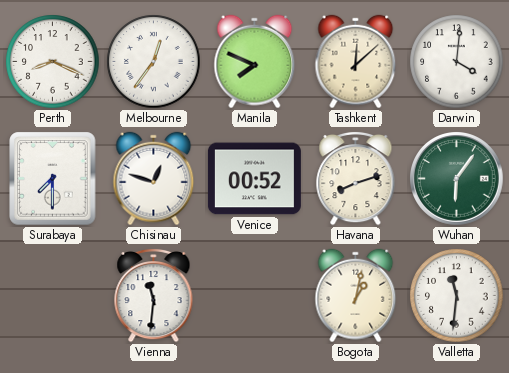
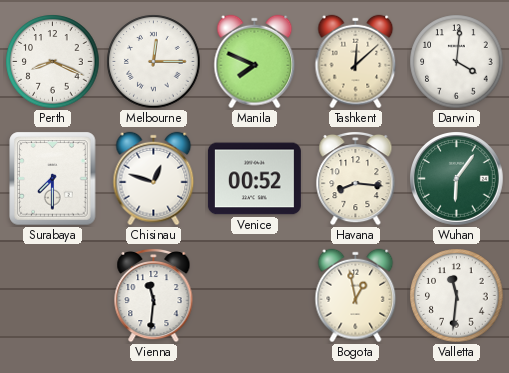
Melbourne: 12:36 -> 12:15 (154, 62)
Havana: 8:12 -> 8:16 (356, 178)
Bogota: 1:02 -> 12:58 (356, 296)
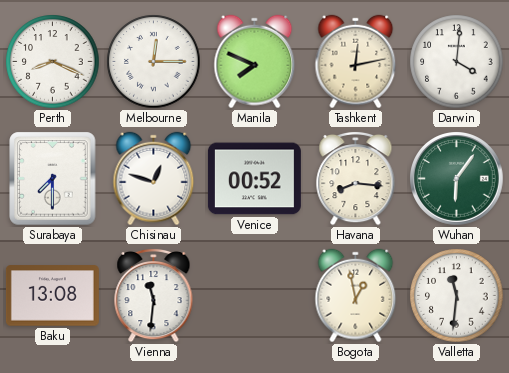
Tashkent: 12:08 -> 12:13 (356, 62)
Baku: none -> 13:08 (52, 296)
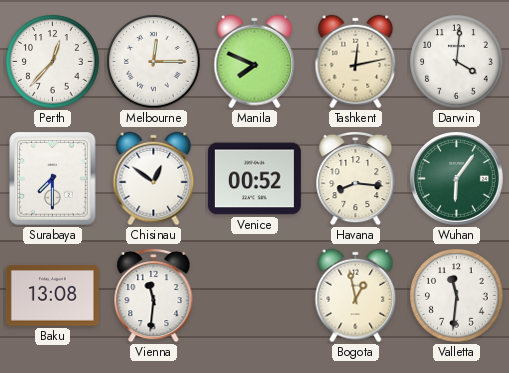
Perth: 8:19 -> 12:37 (53, 62)
Chisinau: 12:48 -> 12:51 (154, 179)
